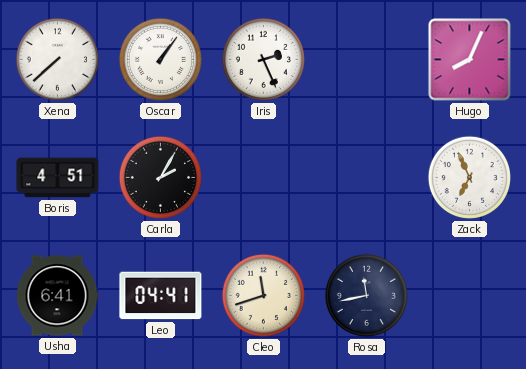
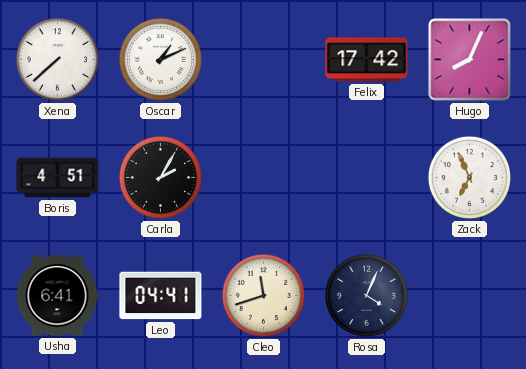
Oscar: 1:06 -> 1:11 (160, 59)
Iris: 2:26 -> none (263, 59)
Felix: none -> 17:42 (367, 60)
Rosa: 11:43 -> 4:04 (366, 295)
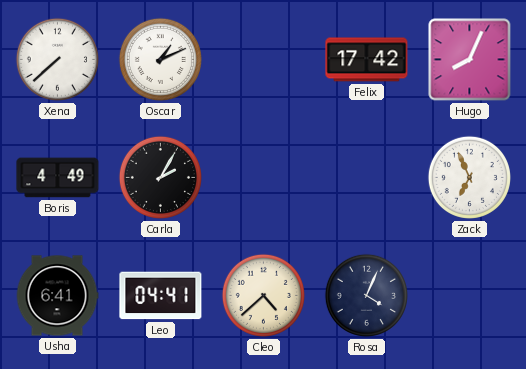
Boris: 4:51 -> 4:49 (58, 178)
Cleo: 11:42 -> 4:38 (263, 295)
